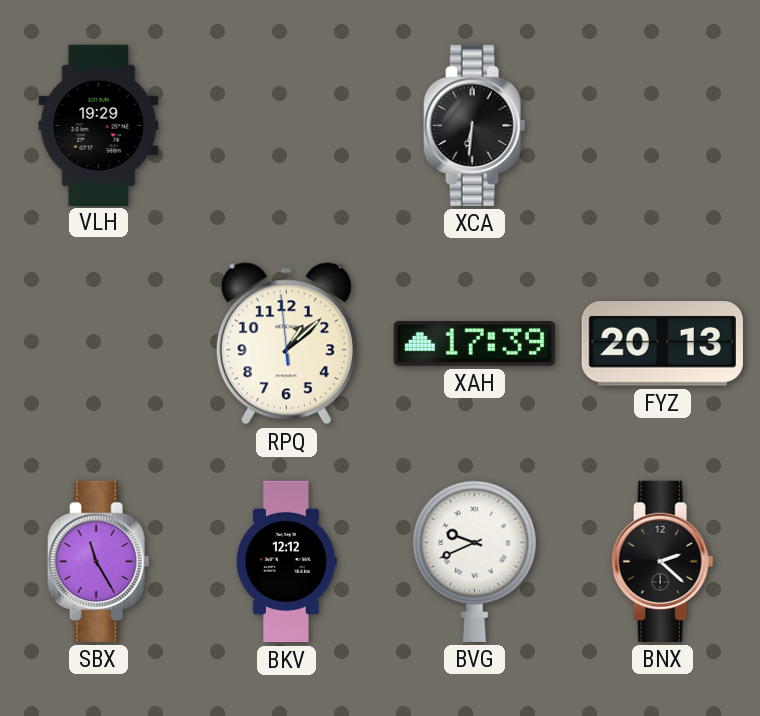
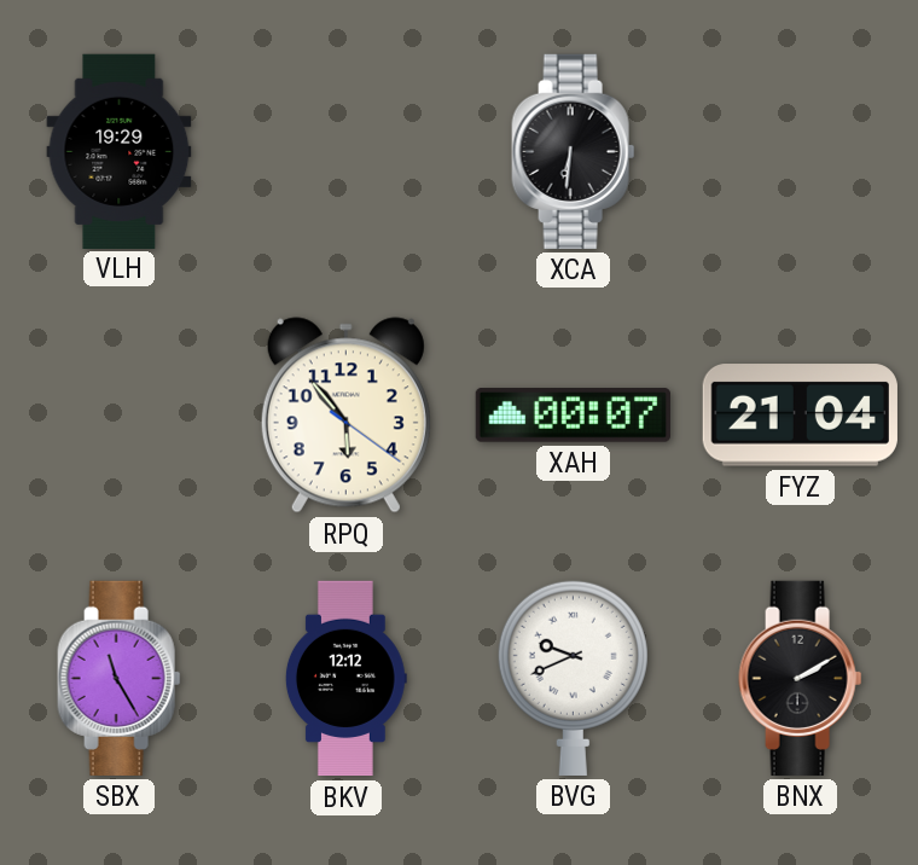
RPQ: 1:07 -> 5:53 (345, 416)
XAH: 17:39 -> 00:07 (573, 416)
FYZ: 20:13 -> 21:04 (800, 416)
BNX: 2:22 -> 2:10 (801, 678)
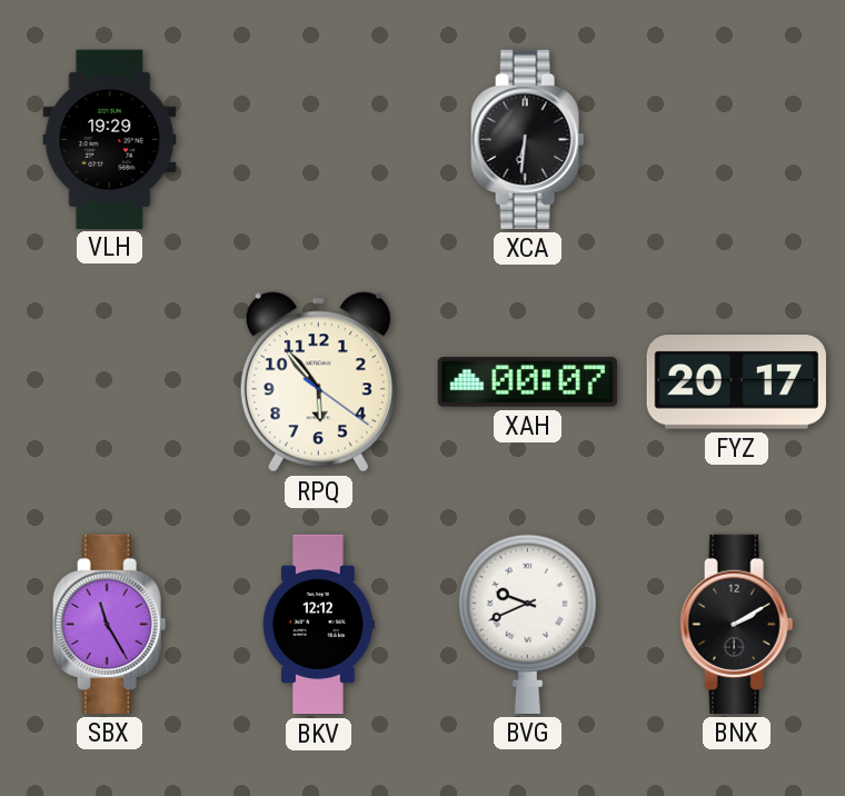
FYZ: 21:04 -> 20:17 (736, 382)
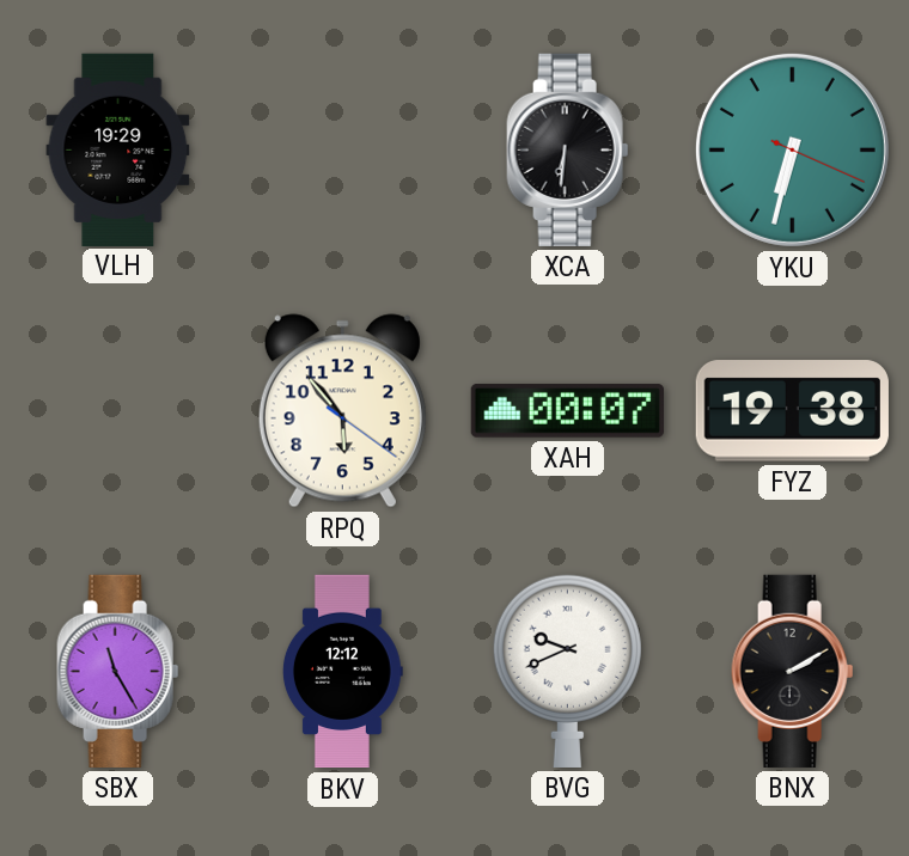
YKU: none -> 6:32 (792, 149)
FYZ: 20:17 -> 19:38 (792, 411)
